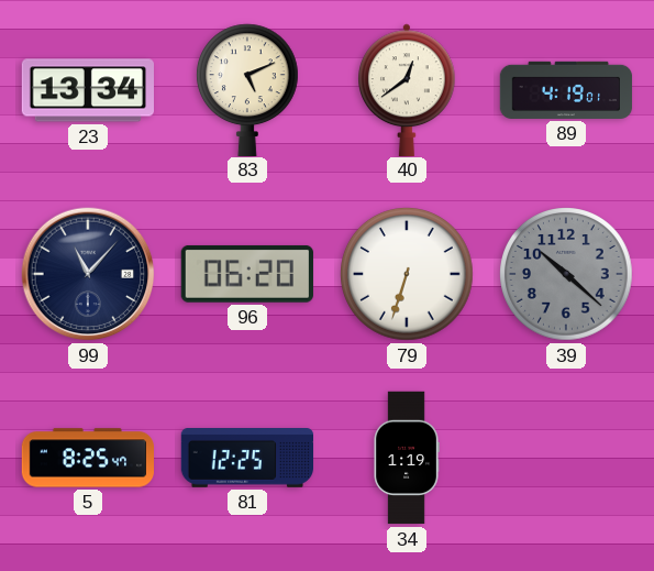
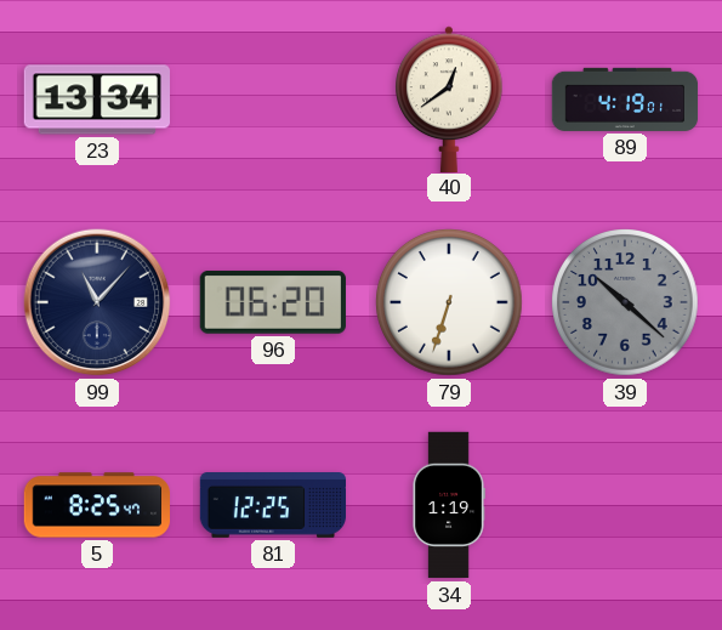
83: 5:11 -> none (247, 89)
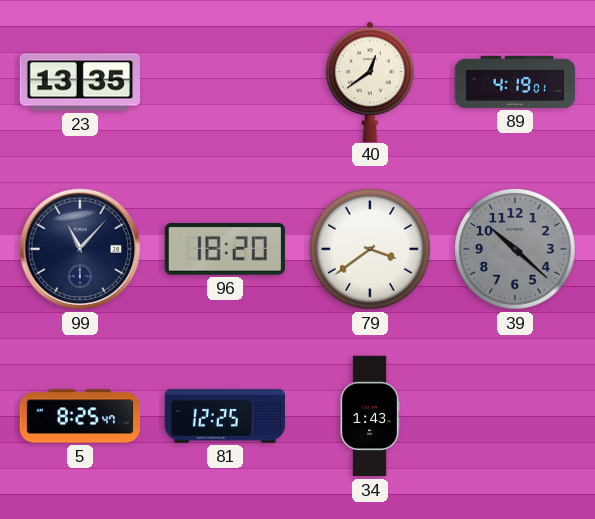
23: 13:34 -> 13:35 (79, 82)
96: 06:20 -> 18:20 (225, 249)
79: 6:33 -> 3:39 (371, 250)
34: 1:19 -> 1:43 (370, 416)
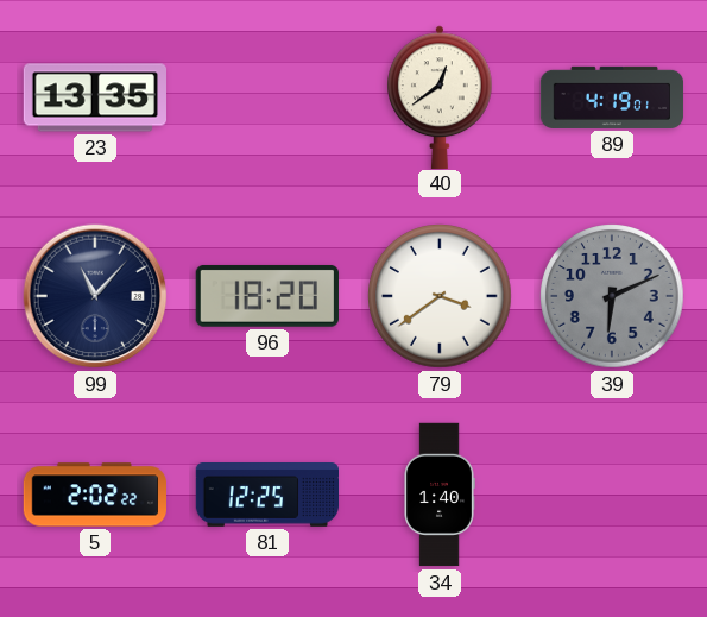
39: 10:22 -> 6:11 (613, 297)
5: 8:25 -> 2:02 (94, 495)
34: 1:43 -> 1:40 (440, 495)
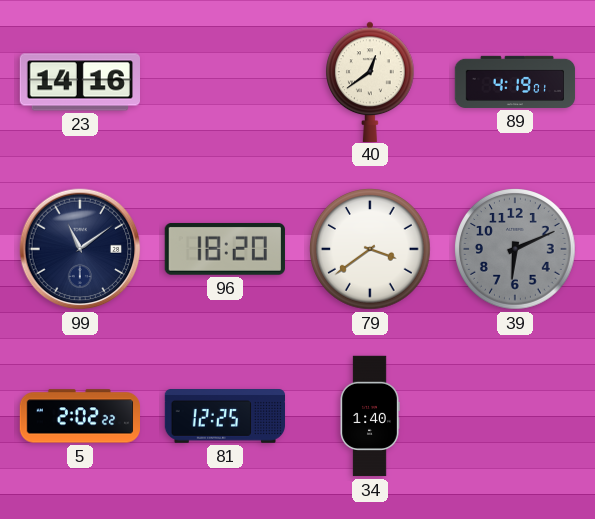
23: 13:35 -> 14:16 (79, 82)
99: 11:07 -> 11:09 (80, 249)
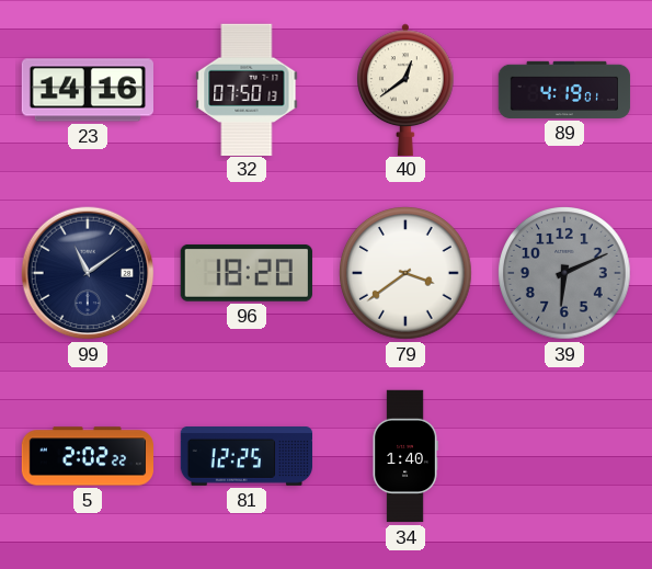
32: none -> 07:50 (247, 89)
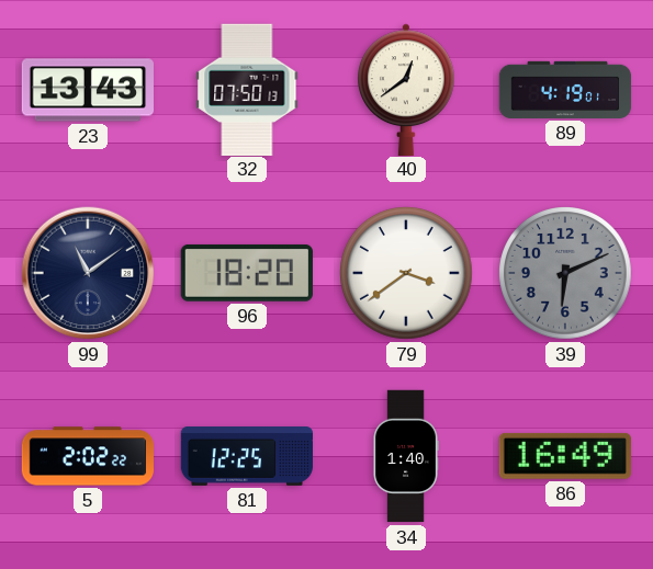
23: 14:16 -> 13:43 (87, 90)
86: none -> 16:49 (565, 456)
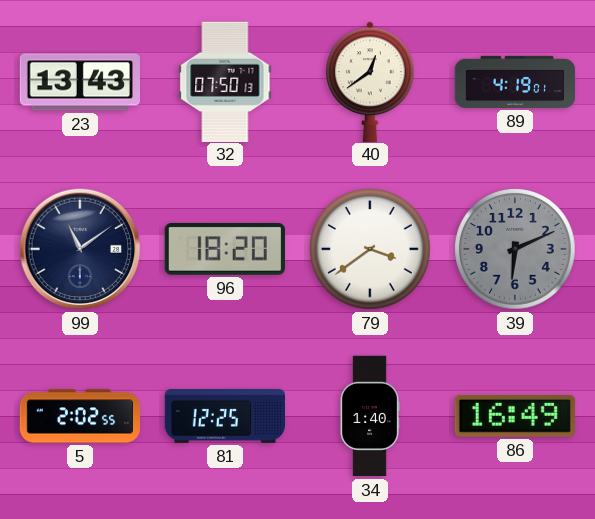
5: 2:02:22 -> 2:02:55 (79, 416)
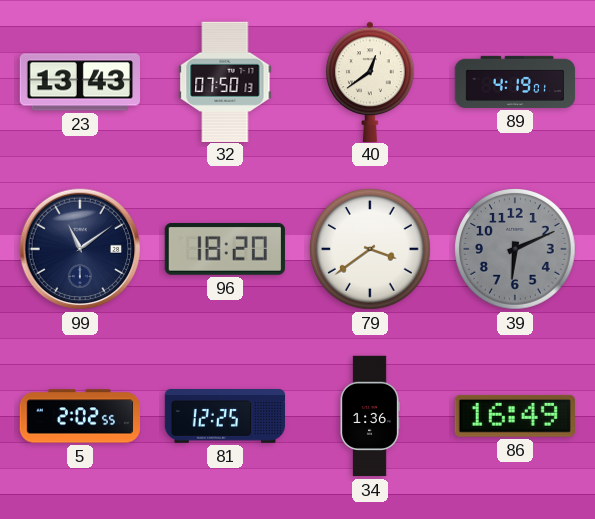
34: 1:40 -> 1:36 (370, 416)
